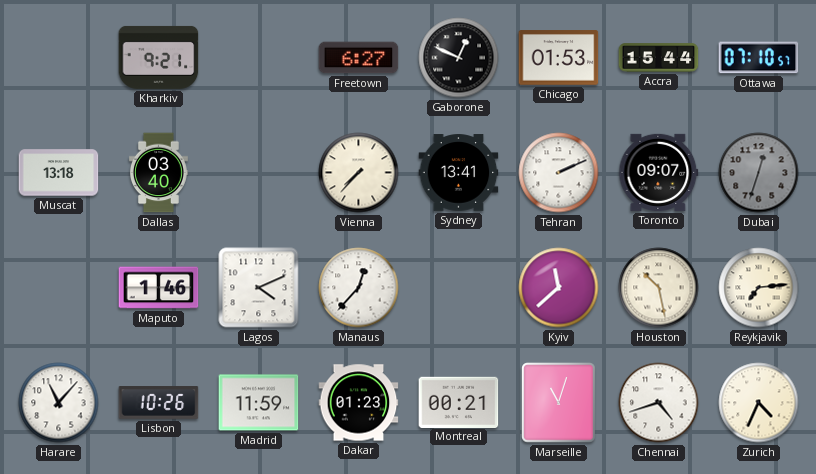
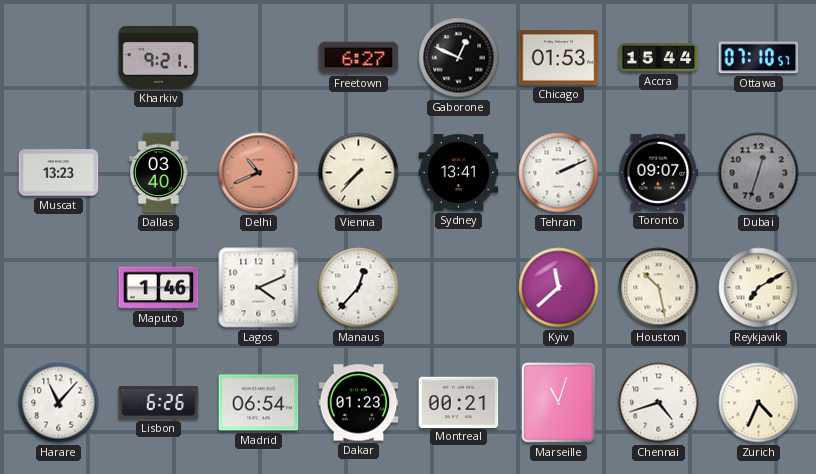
Muscat: 13:18 -> 13:23 (59, 173)
Delhi: none -> 10:41 (259, 173)
Reykjavik: 7:14 -> 7:10 (759, 288)
Lisbon: 10:26 -> 6:26 (159, 403)
Madrid: 11:59 -> 06:54 (259, 403)
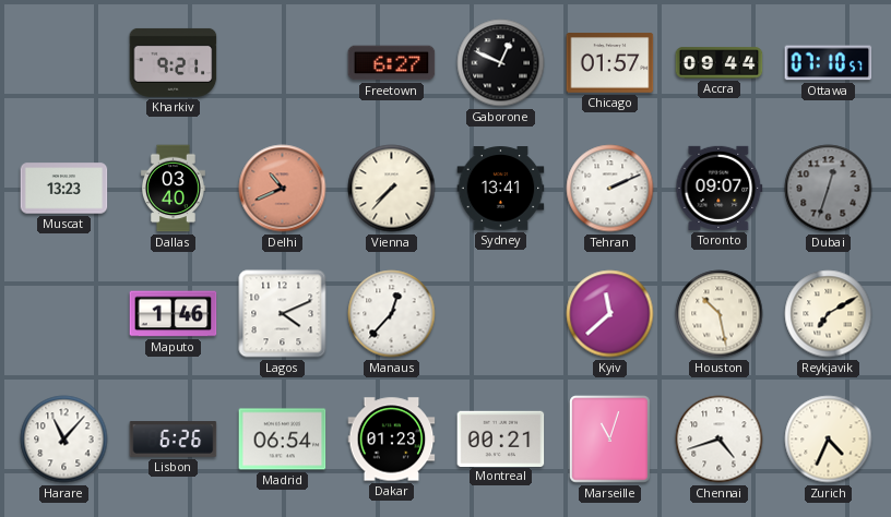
Chicago: 01:53 -> 01:57 (610, 63)
Accra: 15:44 -> 09:44 (720, 63)
